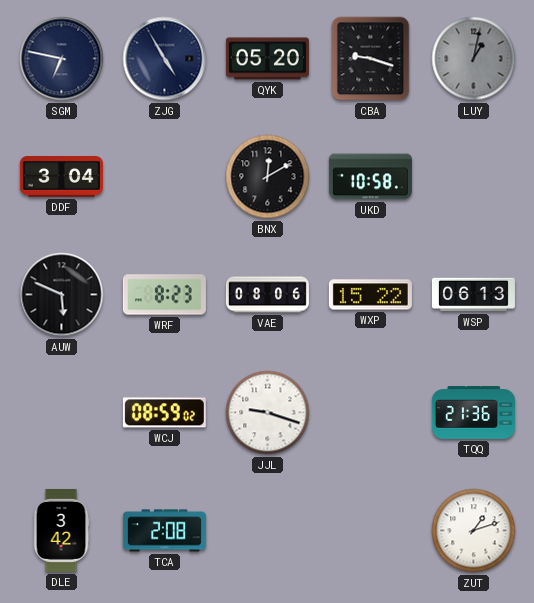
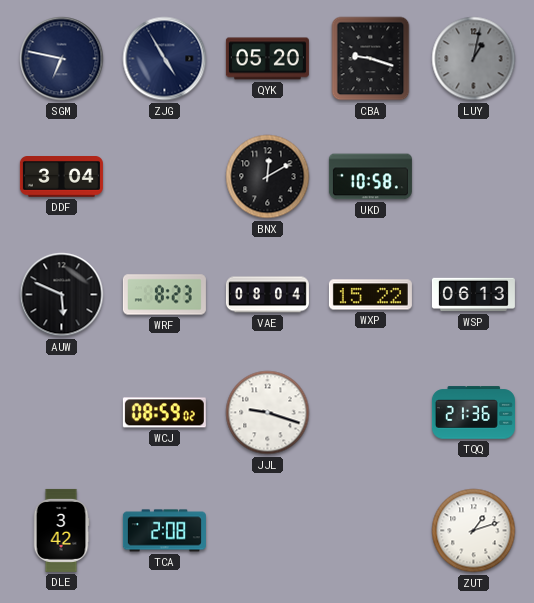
VAE: 08:06 -> 08:04 (267, 295)
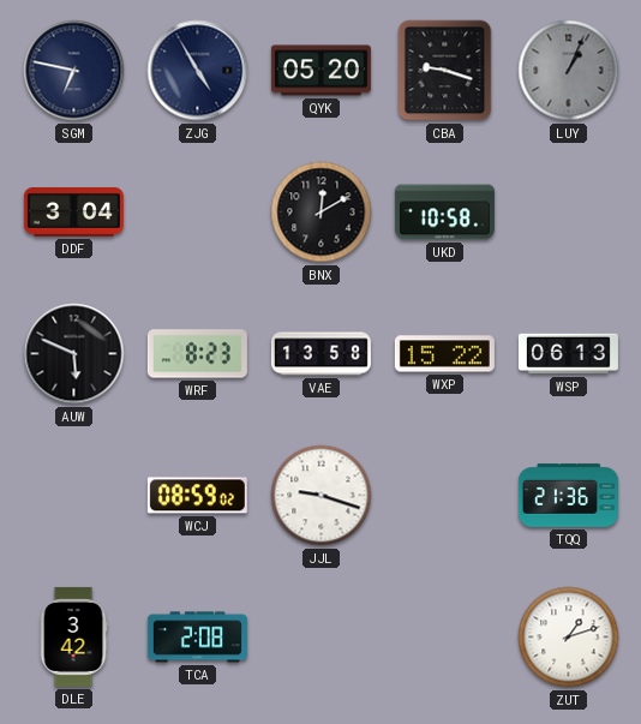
LUY: 1:02 -> 1:04 (569, 71)
VAE: 08:04 -> 13:58 (320, 354)
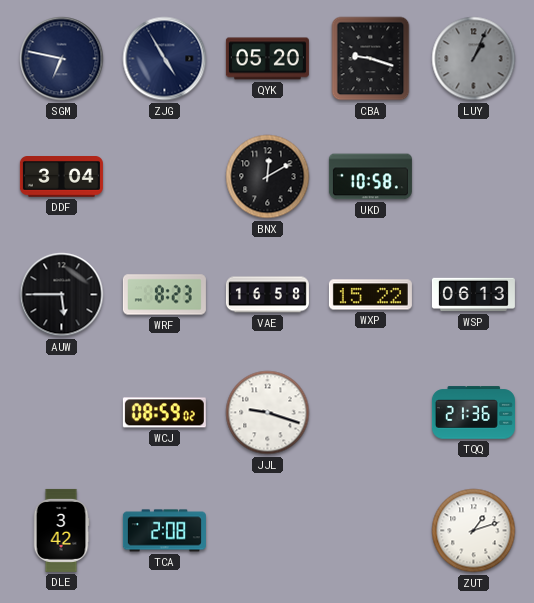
AUW: 5:49 -> 5:45 (62, 295)
VAE: 13:58 -> 16:58 (267, 295)
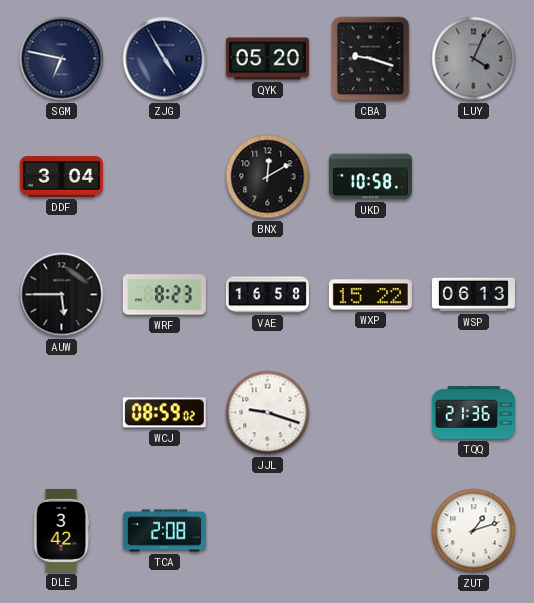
LUY: 1:04 -> 4:04 (474, 59)
